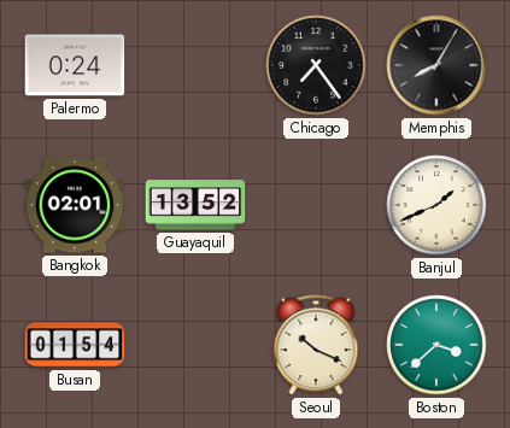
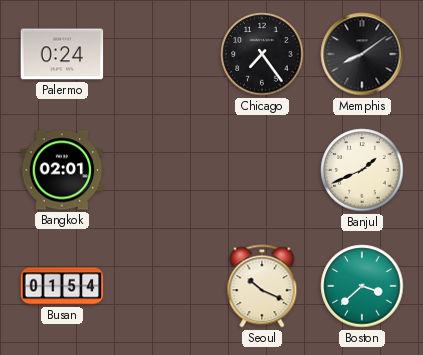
Memphis: 8:05 -> 8:09 (362, 54)
Guayaquil: 13:52 -> none (195, 205)
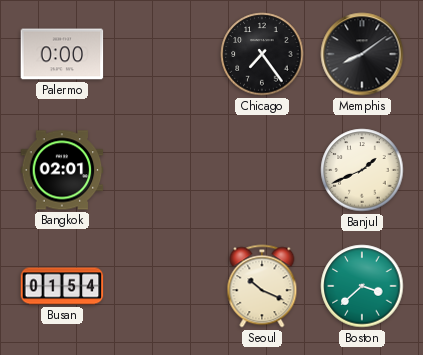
Palermo: 0:24 -> 0:00 (62, 54)
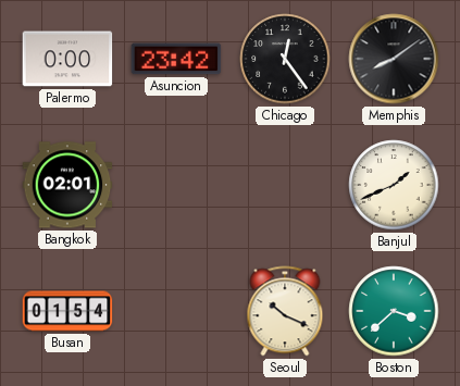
Asuncion: none -> 23:42 (176, 59)
Chicago: 7:24 -> 12:24 (285, 59)
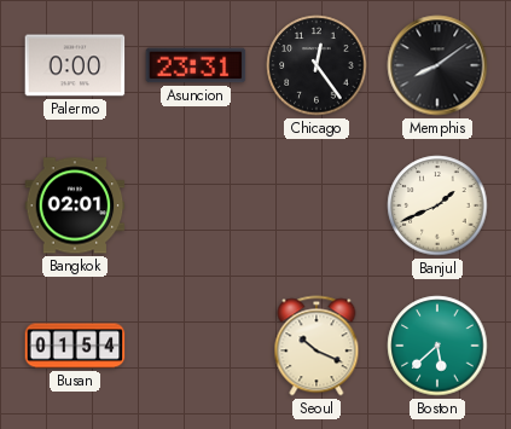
Asuncion: 23:42 -> 23:31 (196, 65)
Boston: 3:38 -> 5:38 (437, 346)
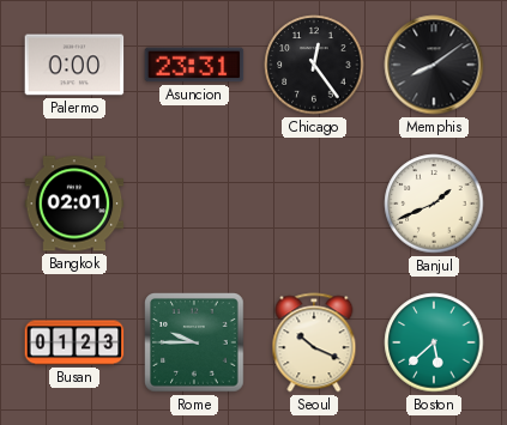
Busan: 01:54 -> 01:23 (74, 342)
Rome: none -> 9:45 (194, 342)
